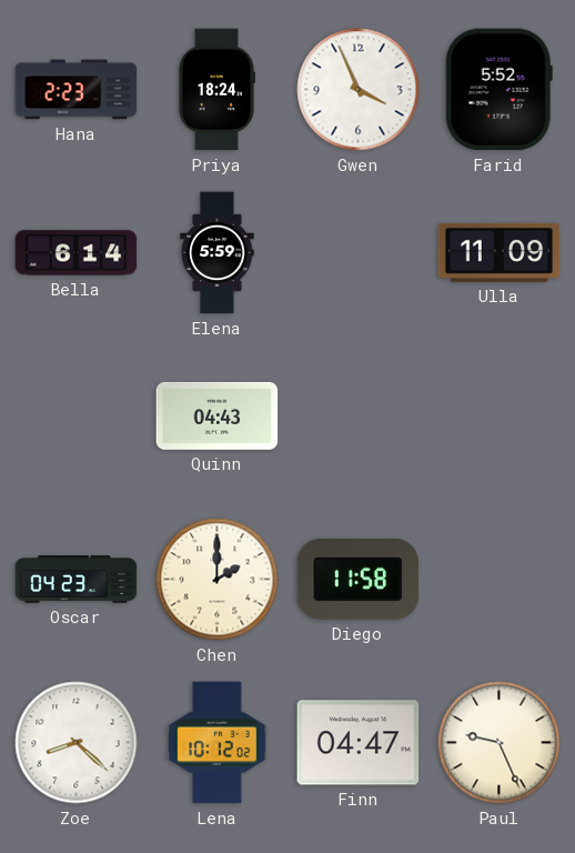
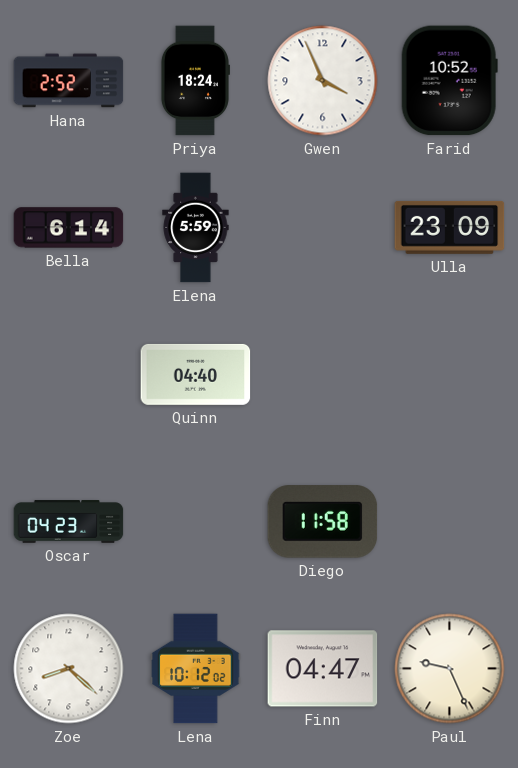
Hana: 2:23 -> 2:52 (69, 81)
Farid: 5:52 -> 10:52 (449, 81)
Ulla: 11:09 -> 23:09 (450, 227)
Quinn: 04:43 -> 04:40 (196, 374)
Chen: 2:00 -> none (218, 580)
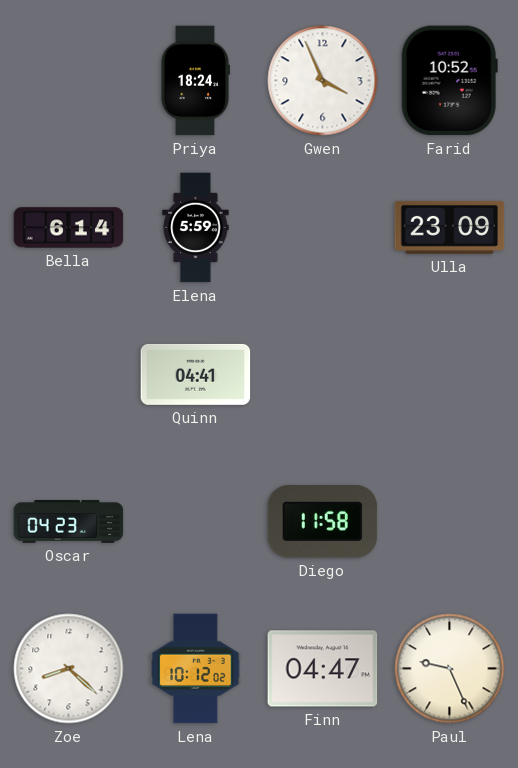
Hana: 2:52 -> none (69, 81)
Quinn: 04:40 -> 04:41 (196, 374)
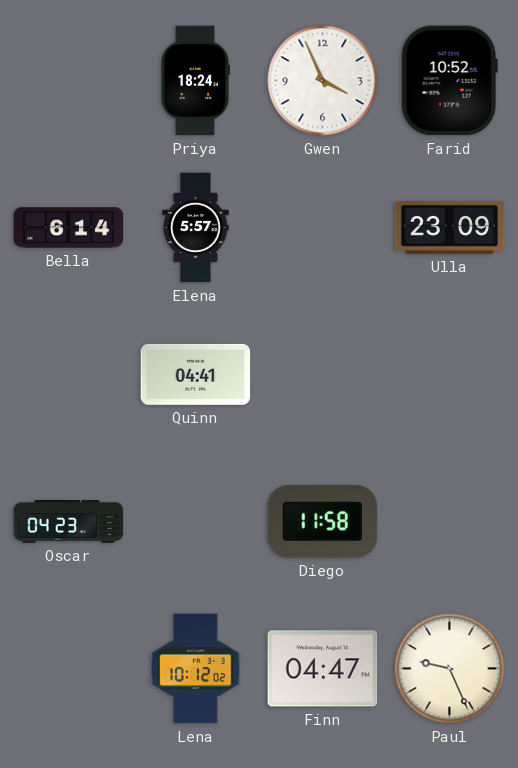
Elena: 5:59 -> 5:57 (196, 228)
Zoe: 8:22 -> none (69, 669)
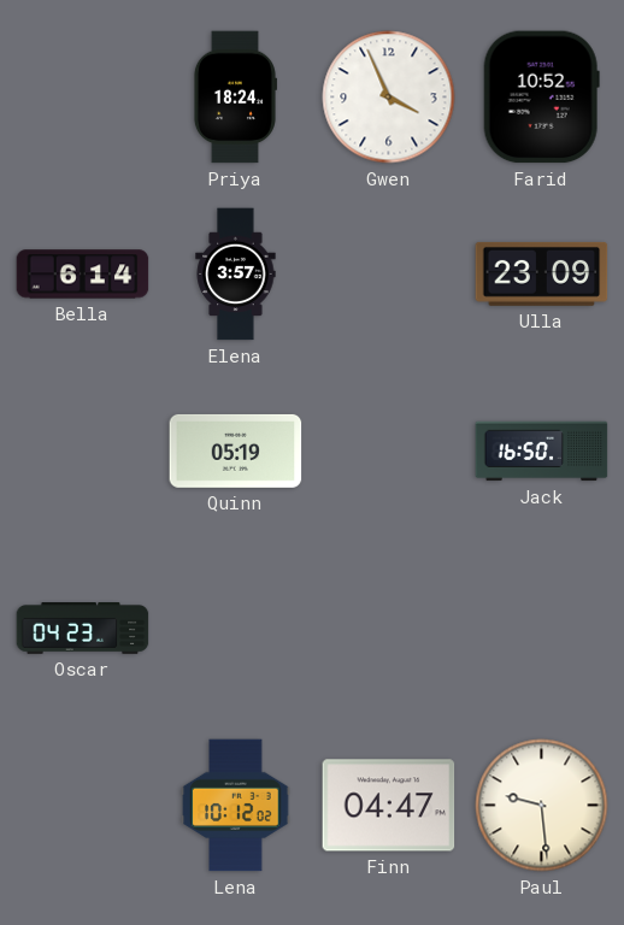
Elena: 5:57 -> 3:57 (236, 275)
Quinn: 04:41 -> 05:19 (236, 450)
Jack: none -> 16:50 (542, 452)
Diego: 11:58 -> none (323, 522)
Paul: 9:26 -> 9:29 (542, 806)
